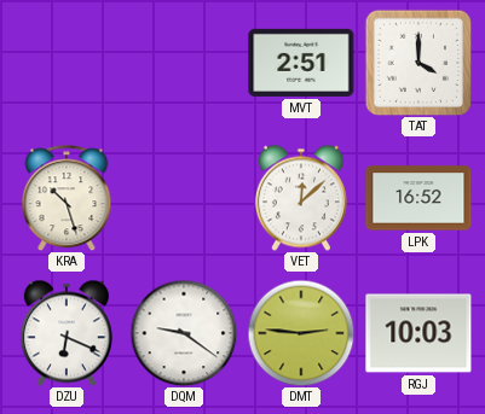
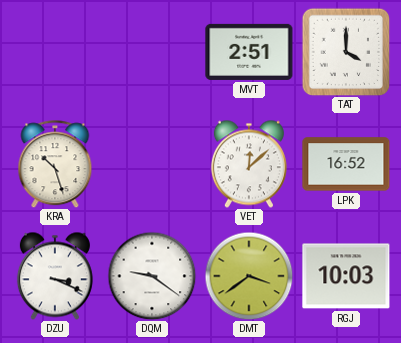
DZU: 6:19 -> 3:19 (55, 276)
DMT: 2:46 -> 3:39 (249, 276)
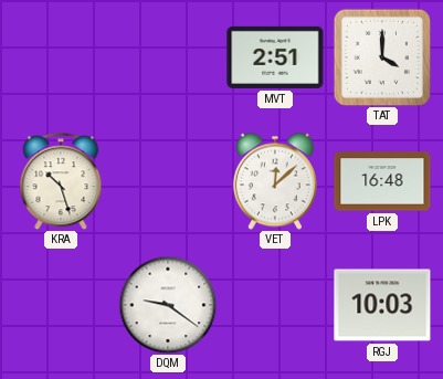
LPK: 16:52 -> 16:48 (382, 181)
DZU: 3:19 -> none (55, 276)
DMT: 3:39 -> none (249, 276)
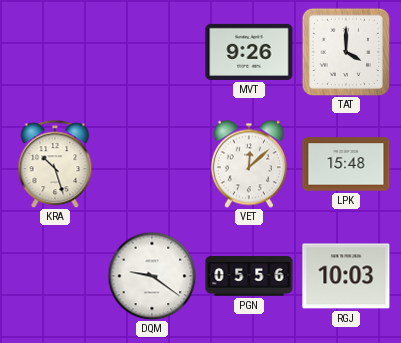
MVT: 2:51 -> 9:26 (249, 52)
LPK: 16:48 -> 15:48 (346, 164)
PGN: none -> 05:56 (249, 276)
